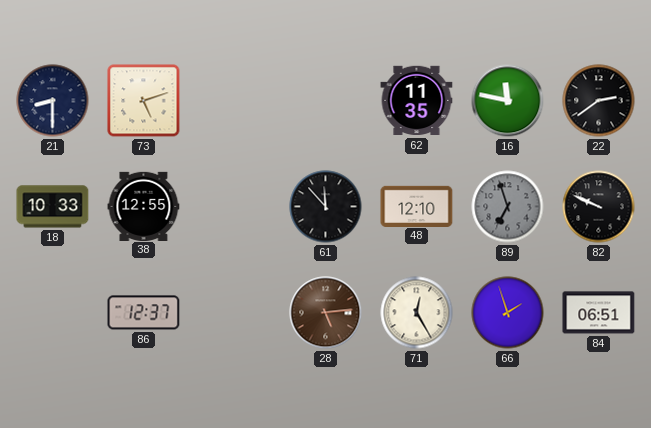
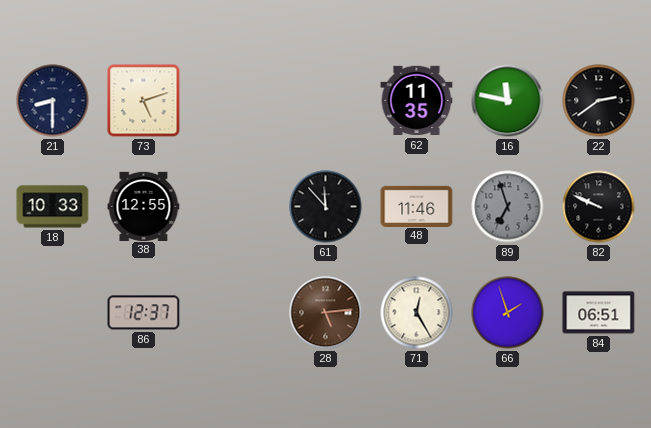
48: 12:10 -> 11:46 (417, 206)
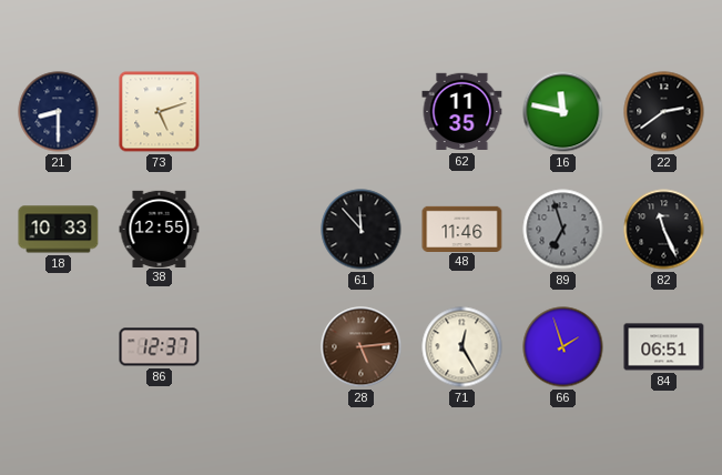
82: 9:49 -> 11:26 (664, 230)
